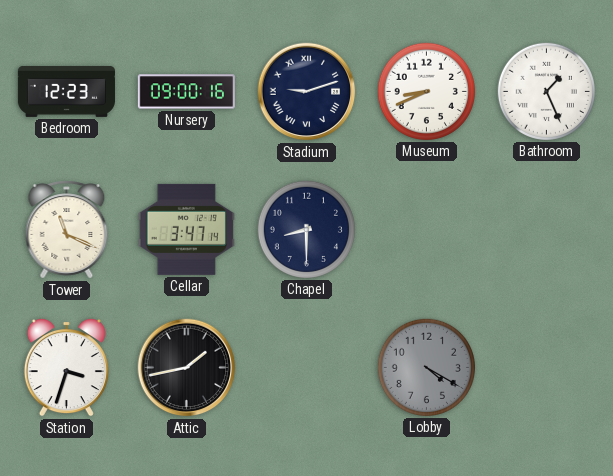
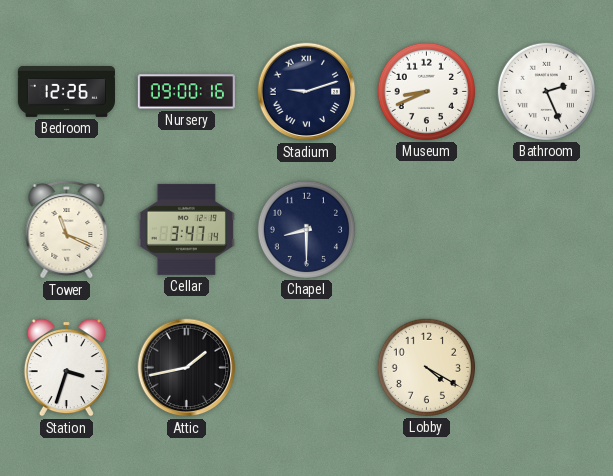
Bedroom: 12:23 -> 12:26 (66, 91)
Bathroom: 1:26 -> 2:26 (546, 91)
Lobby dial: grey -> cream (426, 367)
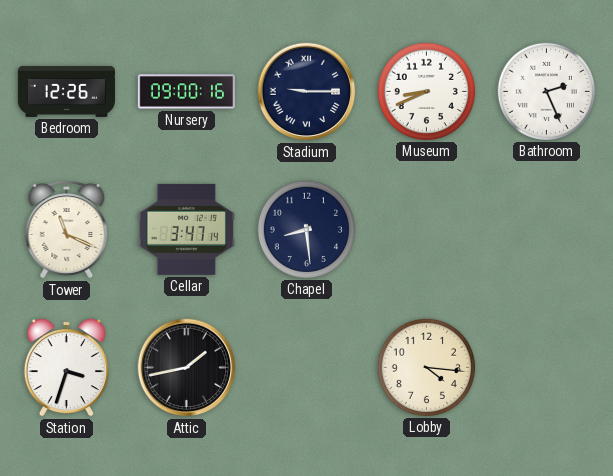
Stadium: 9:12 -> 9:15 (307, 92)
Chapel: 8:30 -> 8:29 (306, 229)
Lobby: 4:20 -> 4:16 (426, 367)
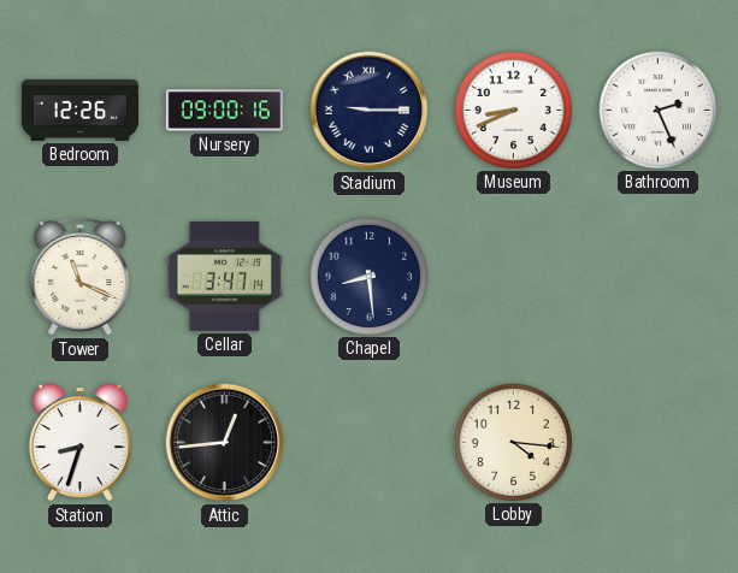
Station: 3:33 -> 8:33 (79, 442)
Attic: 1:43 -> 12:44 (225, 443)
